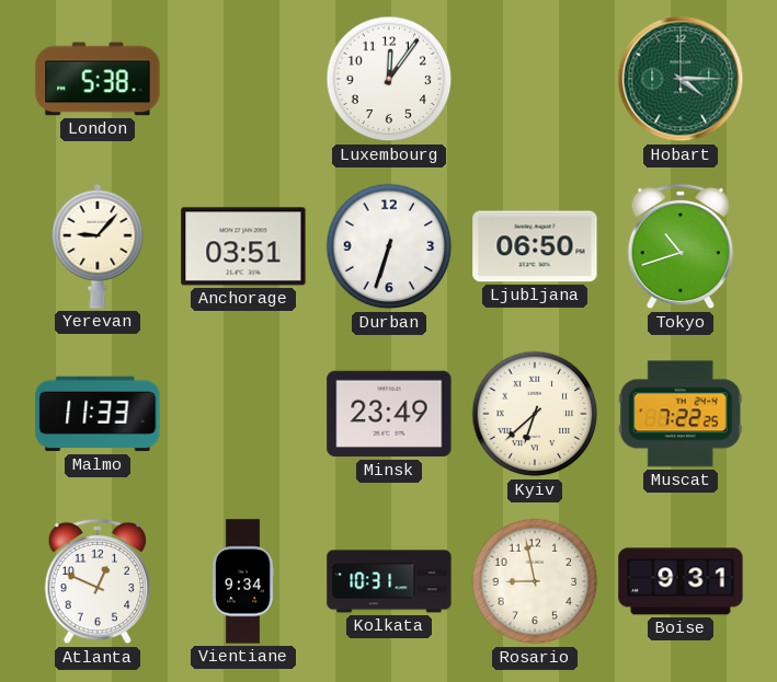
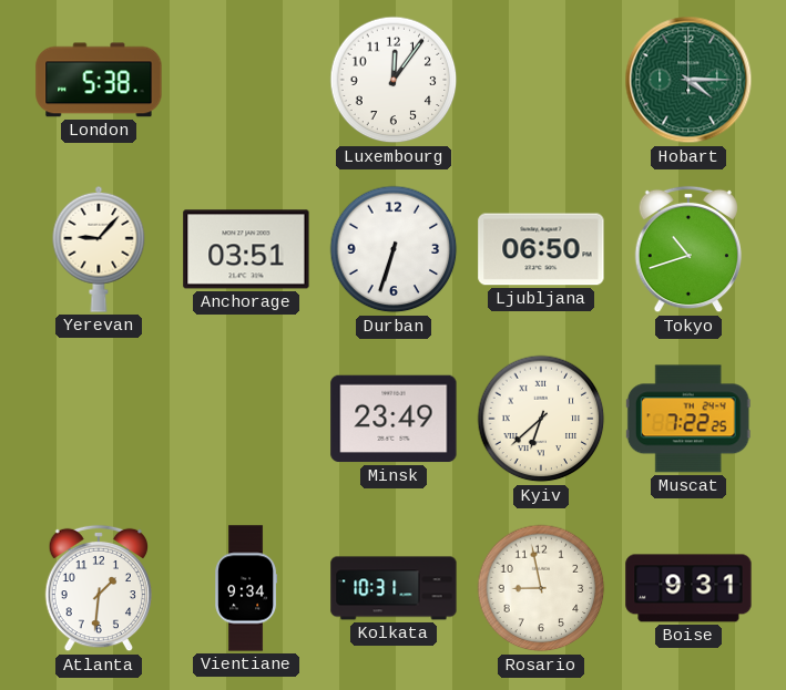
Malmo: 11:33 -> none (98, 414)
Atlanta: 12:49 -> 1:31 (98, 588)
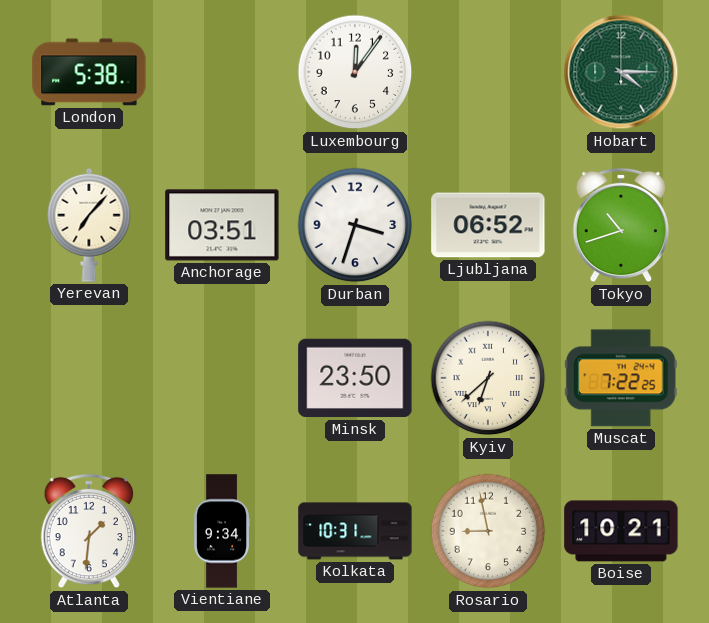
Yerevan: 9:07 -> 7:07 (89, 225)
Durban: 6:33 -> 3:33 (355, 225)
Ljubljana: 06:50 -> 06:52 (488, 225)
Minsk: 23:49 -> 23:50 (355, 378)
Boise: 9:31 -> 10:21 (621, 531)
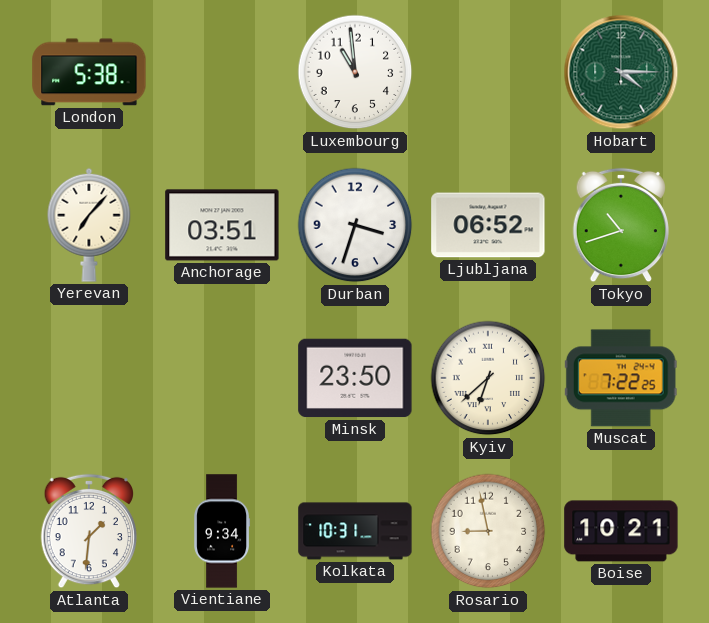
Luxembourg: 12:06 -> 10:59 (355, 72)
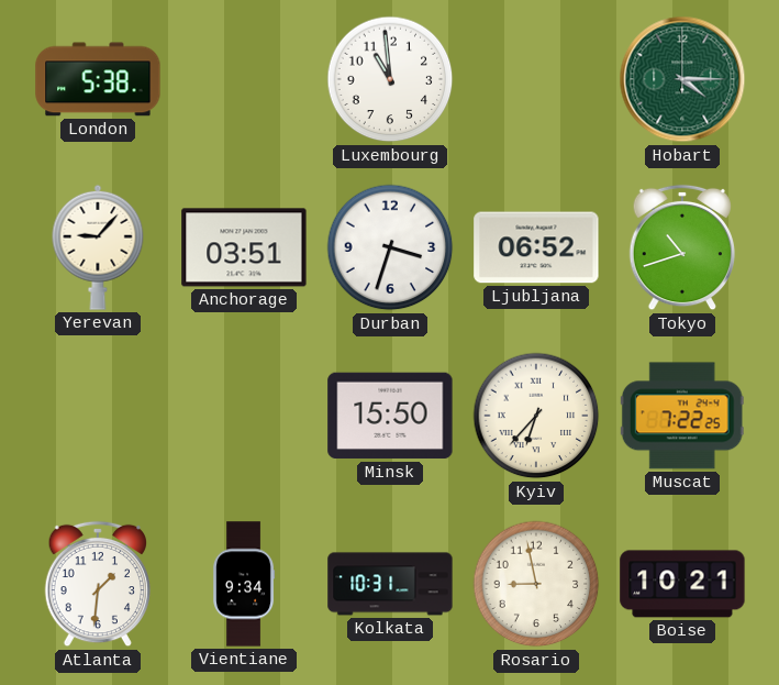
Yerevan: 7:07 -> 9:07 (98, 247)
Minsk: 23:50 -> 15:50 (390, 416)
Kyiv: 6:38 -> 6:37 (536, 416)
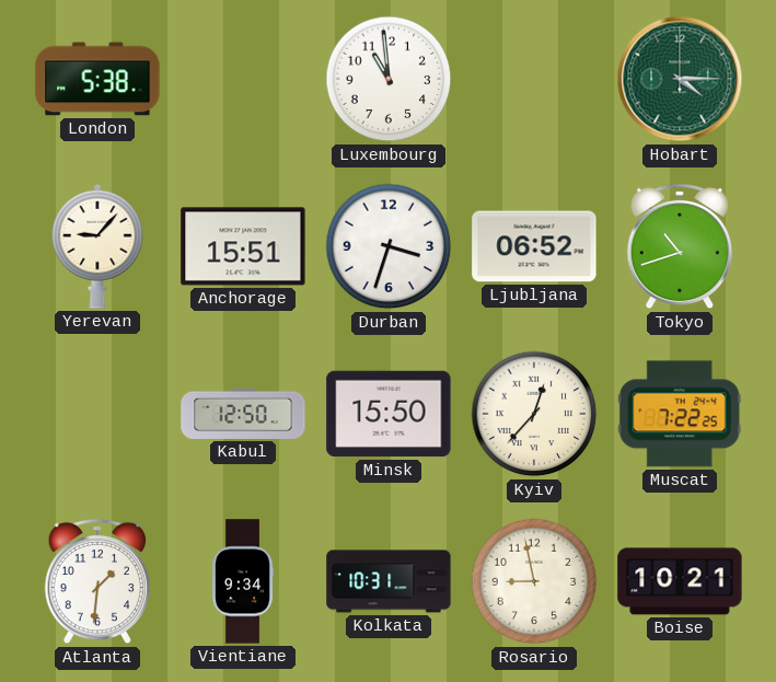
Anchorage: 03:51 -> 15:51 (243, 246)
Kabul: none -> 12:50 (243, 414)
Kyiv: 6:37 -> 12:37 (534, 414)
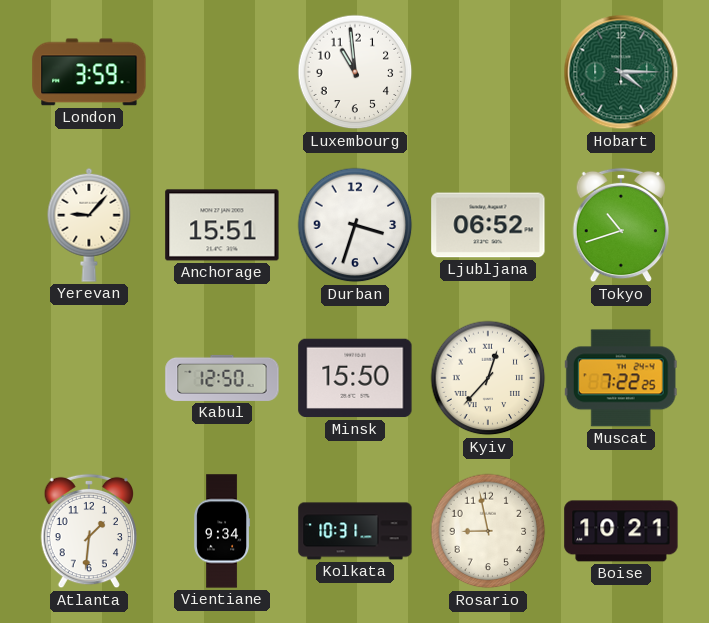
London: 5:38 -> 3:59 (89, 72)
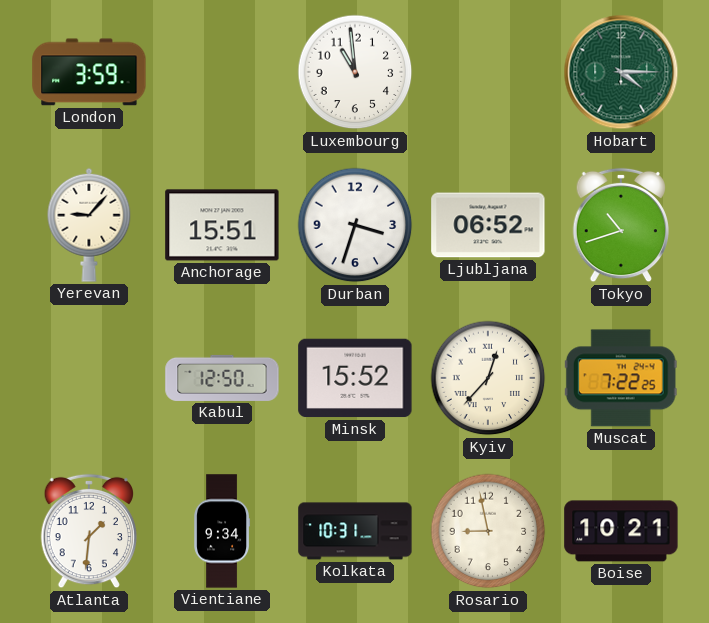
Minsk: 15:50 -> 15:52 (355, 378)
